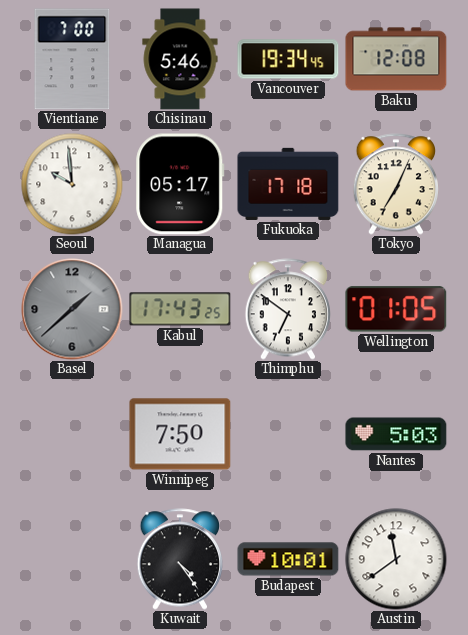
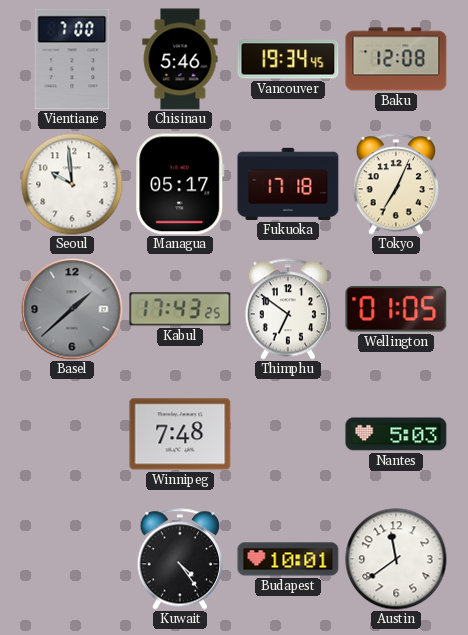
Winnipeg: 7:50 -> 7:48 (180, 434)
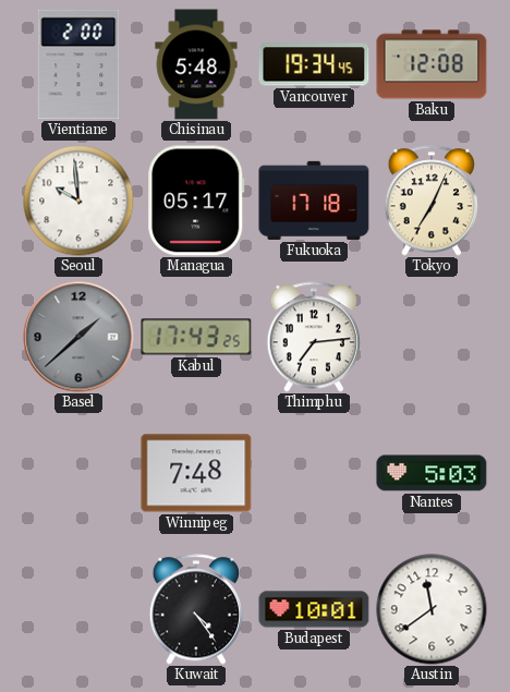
Vientiane: 7:00 -> 2:00 (78, 64)
Chisinau: 5:46 -> 5:48 (196, 64)
Thimphu: 6:51 -> 7:14 (314, 337)
Wellington: 01:05 -> none (396, 309)
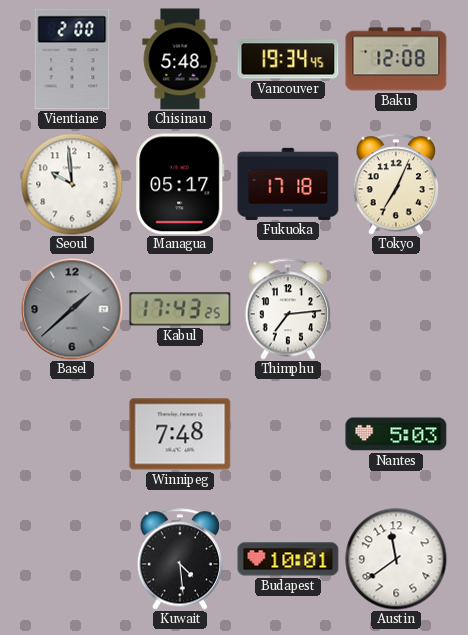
Kuwait: 4:24 -> 4:29 (180, 559)
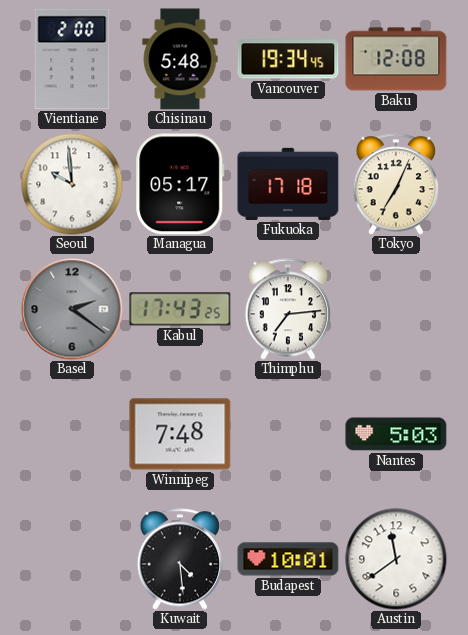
Basel: 1:38 -> 2:21 (72, 309)
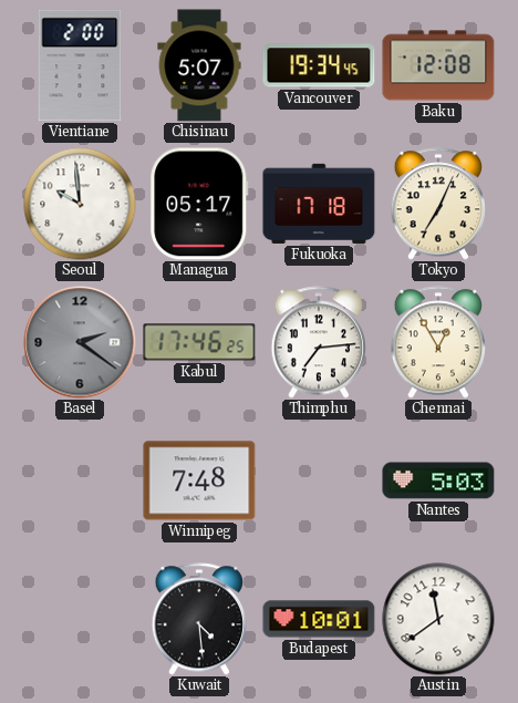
Chisinau: 5:48 -> 5:07 (199, 65)
Kabul: 17:43 -> 17:46 (199, 342)
Chennai: none -> 12:55 (438, 342)
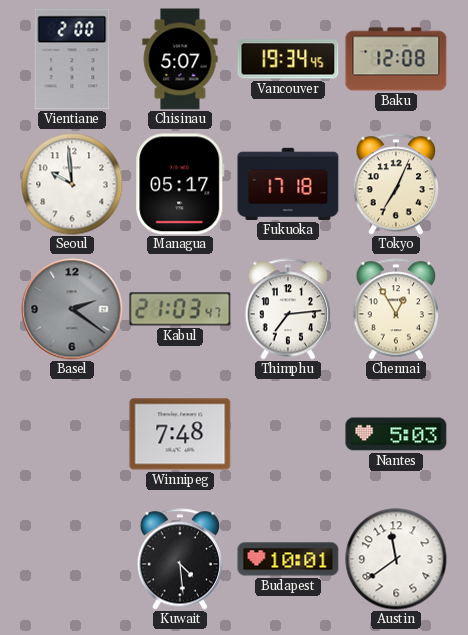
Kabul: 17:46 -> 21:03 (180, 309)
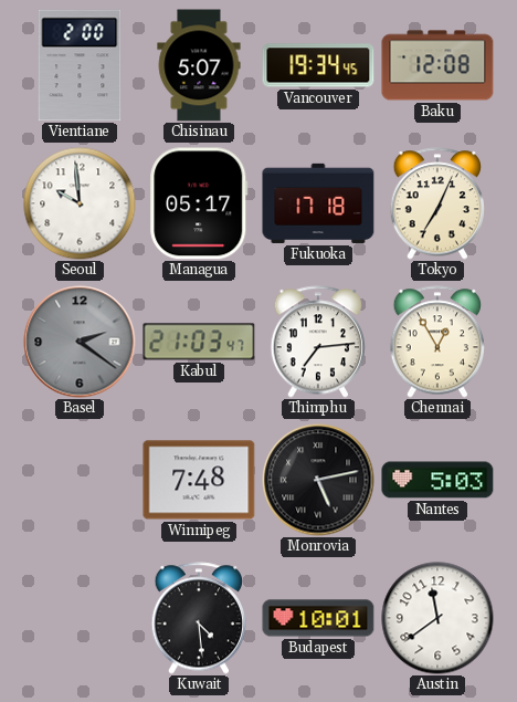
Monrovia: none -> 5:13 (318, 480)
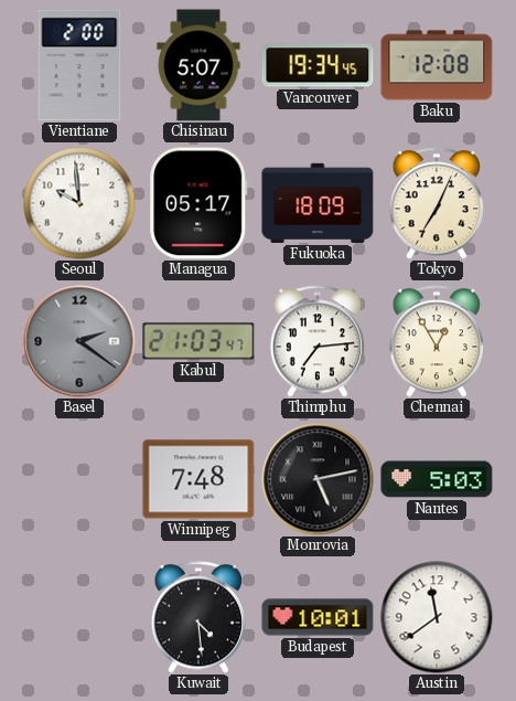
Fukuoka: 17:18 -> 18:09 (318, 203)
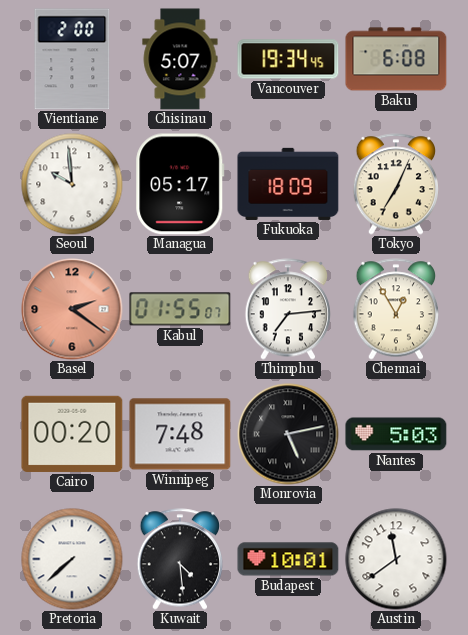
Baku: 12:08 -> 6:08 (396, 59)
Basel dial: grey -> salmon (72, 309)
Kabul: 21:03 -> 01:55 (180, 309)
Cairo: none -> 00:20 (72, 434)
Pretoria: none -> 7:38 (72, 559)
